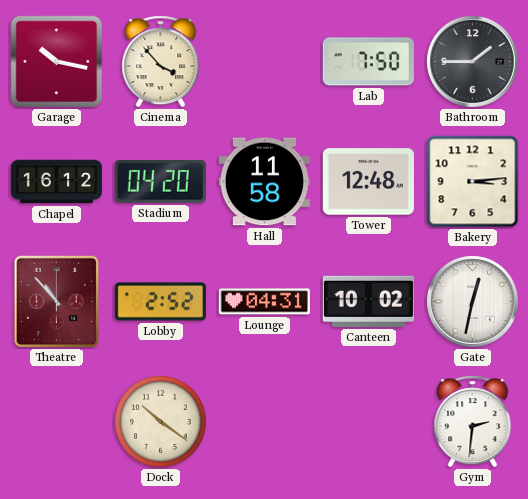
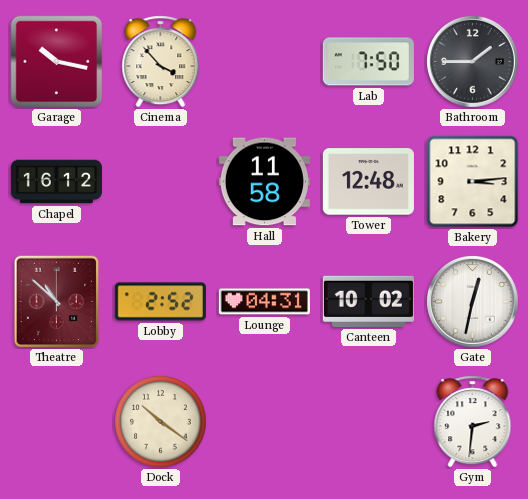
Stadium: 04:20 -> none (160, 181)
Theatre: 10:53 -> 10:52 (57, 302)
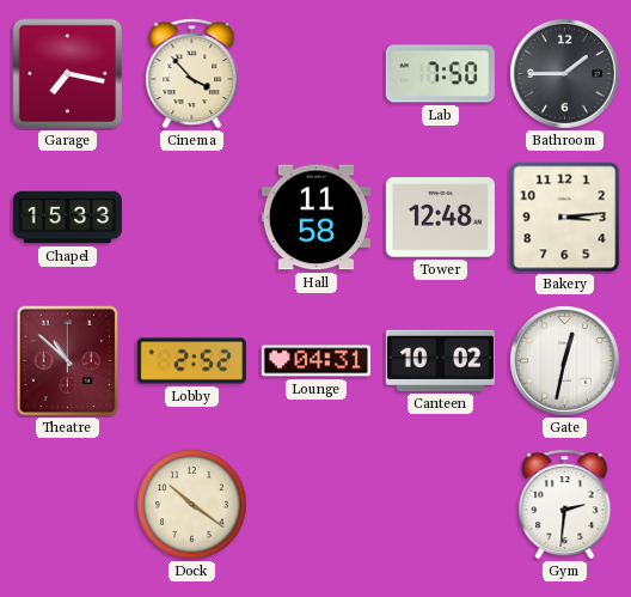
Garage: 10:17 -> 7:17 (68, 74)
Chapel: 16:12 -> 15:33 (67, 218)
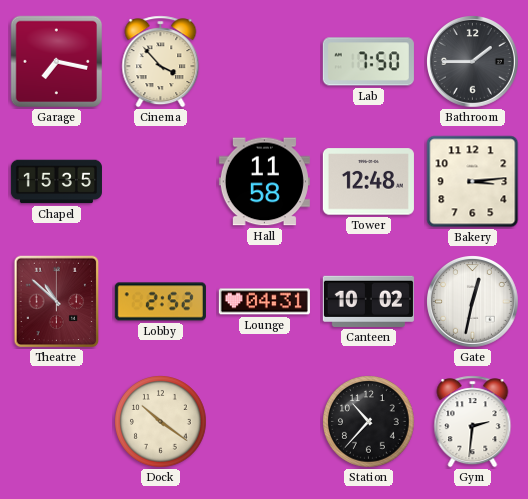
Chapel: 15:33 -> 15:35 (56, 182)
Station: none -> 10:37 (369, 422)
